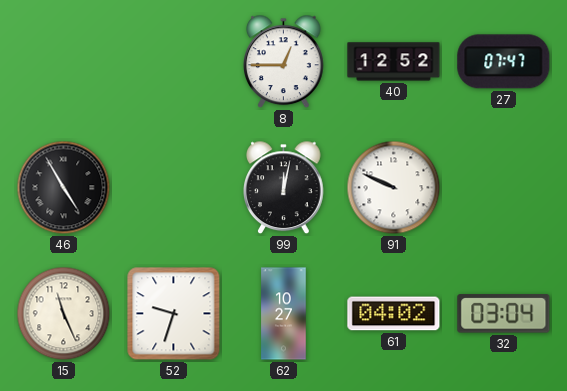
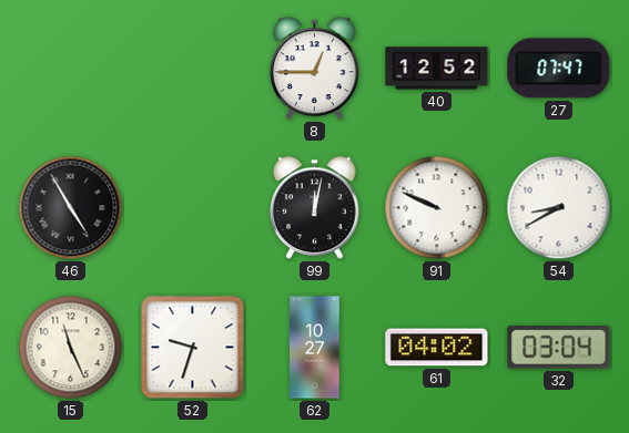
54: none -> 8:40 (559, 208)
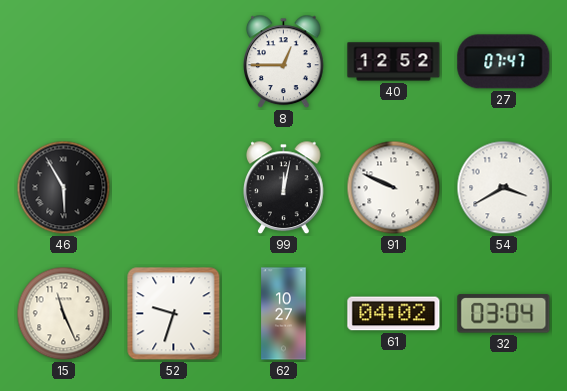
46: 4:55 -> 5:55 (64, 188)
54: 8:40 -> 3:40 (504, 188)
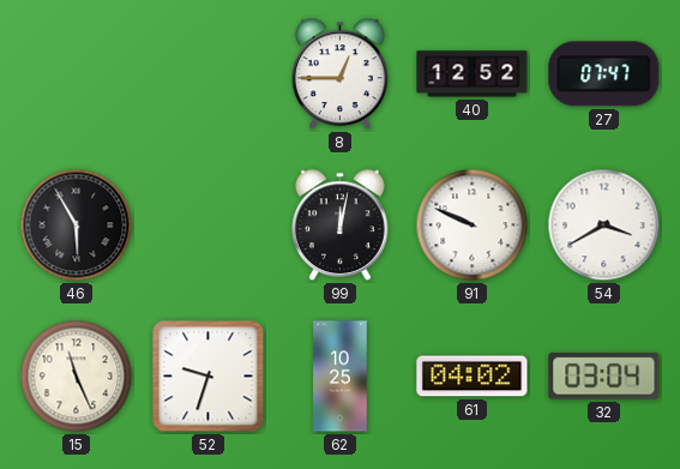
62: 10:27 -> 10:25 (341, 377)
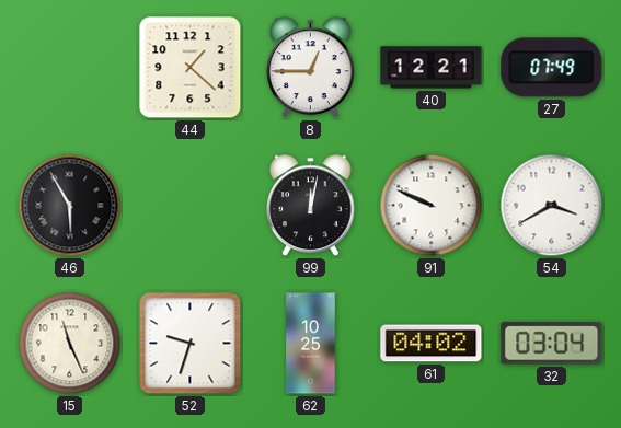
44: none -> 1:22 (191, 68)
40: 12:52 -> 12:21 (432, 68)
27: 07:47 -> 07:49 (552, 68)
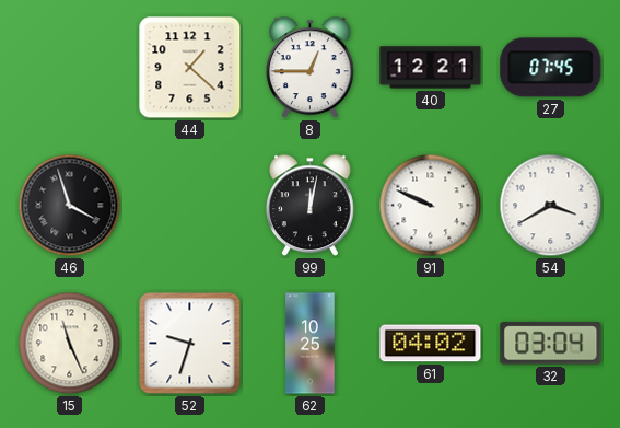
27: 07:49 -> 07:45 (551, 68)
46: 5:55 -> 3:57 (70, 206)
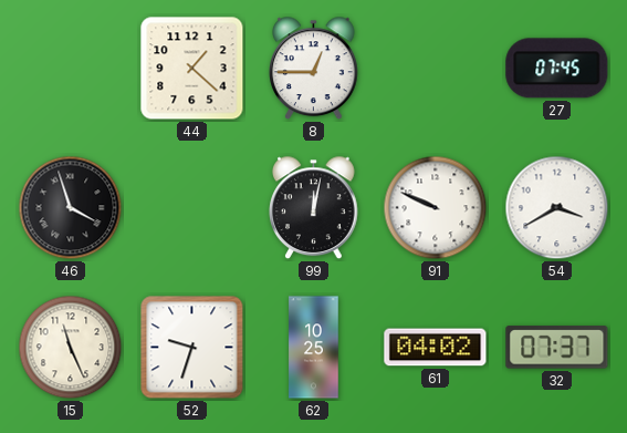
40: 12:21 -> none (431, 68)
32: 03:04 -> 07:37 (557, 348)
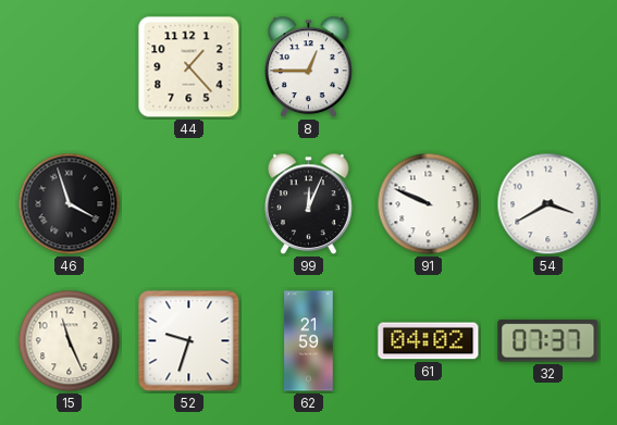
44: 1:22 -> 1:23 (189, 67)
27: 07:45 -> none (557, 69)
99: 12:02 -> 12:04 (309, 204)
62: 10:25 -> 21:59 (309, 341)
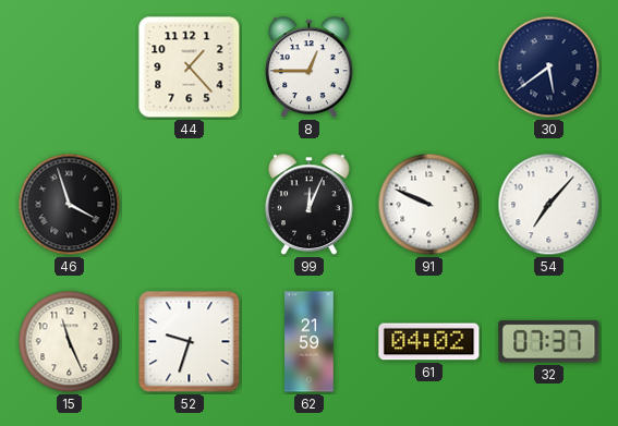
30: none -> 5:39 (549, 68)
54: 3:40 -> 7:07 (549, 205)
